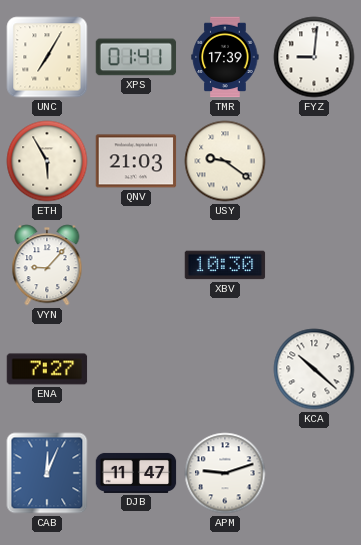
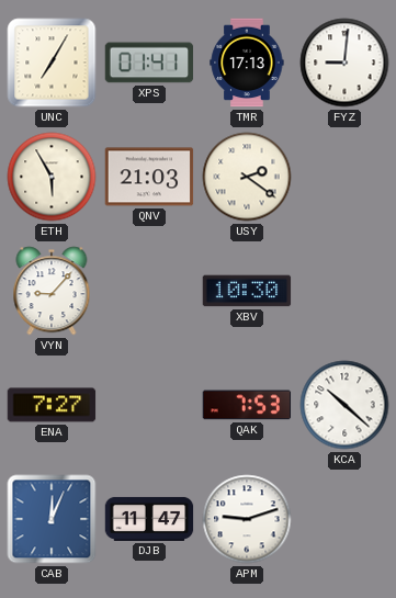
TMR: 17:39 -> 17:13 (247, 63)
USY: 9:21 -> 2:21 (247, 177)
QAK: none -> 7:53 (247, 405)
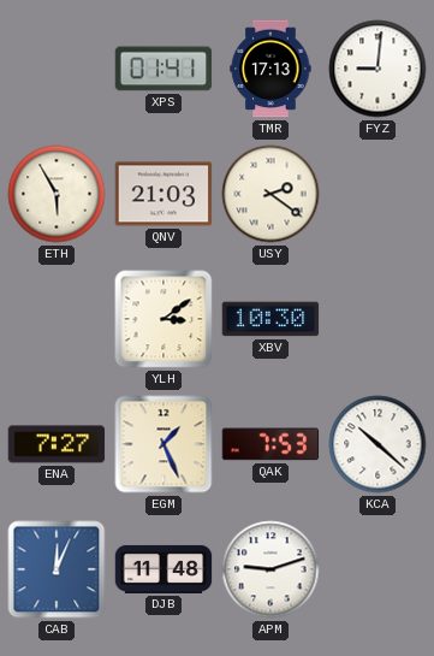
UNC: 7:05 -> none (52, 63)
VYN: 9:07 -> none (52, 291)
YLH: none -> 3:09 (164, 319)
EGM: none -> 1:26 (164, 444)
DJB: 11:47 -> 11:48 (164, 569)
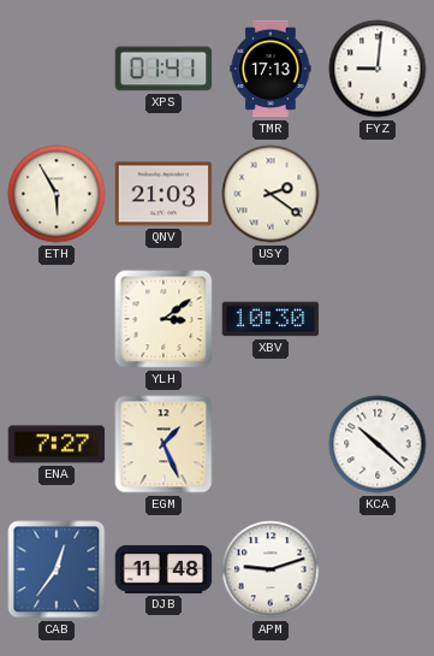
QAK: 7:53 -> none (270, 444)
CAB: 12:04 -> 12:36 (57, 569)
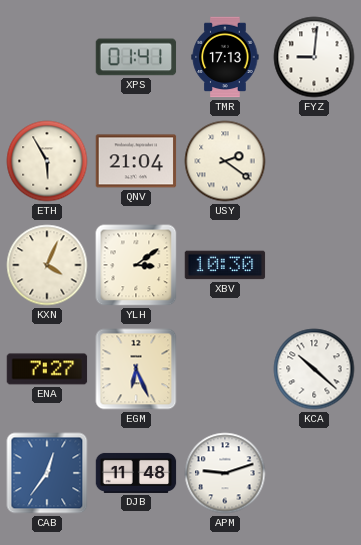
QNV: 21:03 -> 21:04 (136, 161)
KXN: none -> 4:04 (47, 265)
EGM: 1:26 -> 6:26 (136, 369)
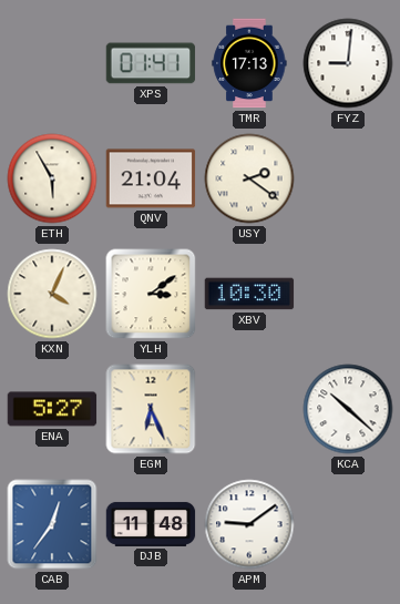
ENA: 7:27 -> 5:27 (52, 409)
APM: 9:12 -> 9:09 (249, 524)
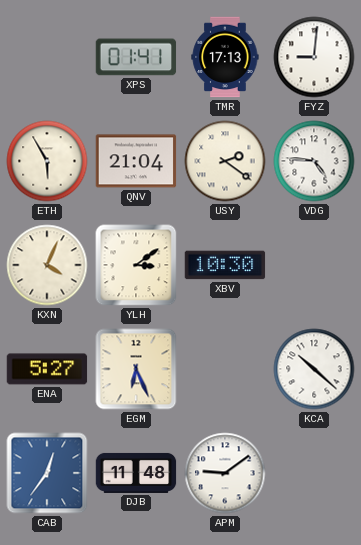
VDG: none -> 4:46 (314, 161)
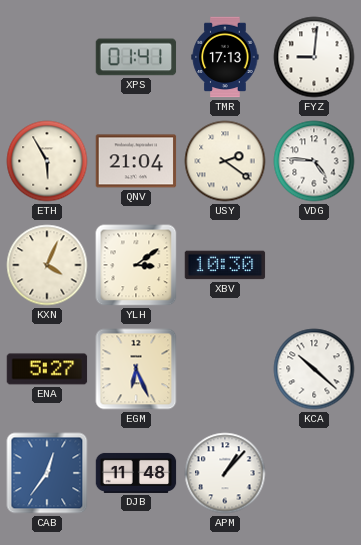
APM: 9:09 -> 1:07 (225, 473)
